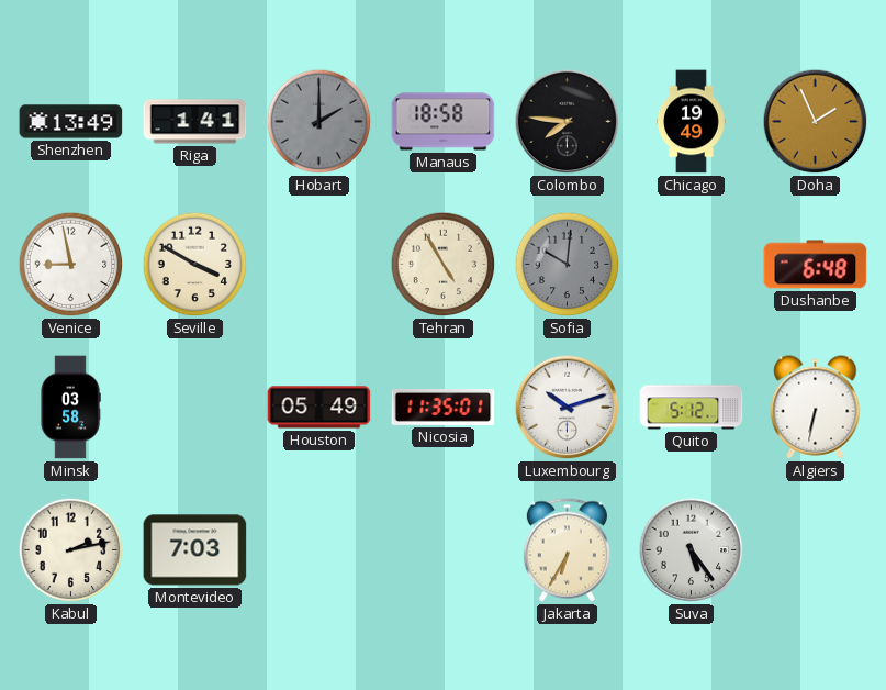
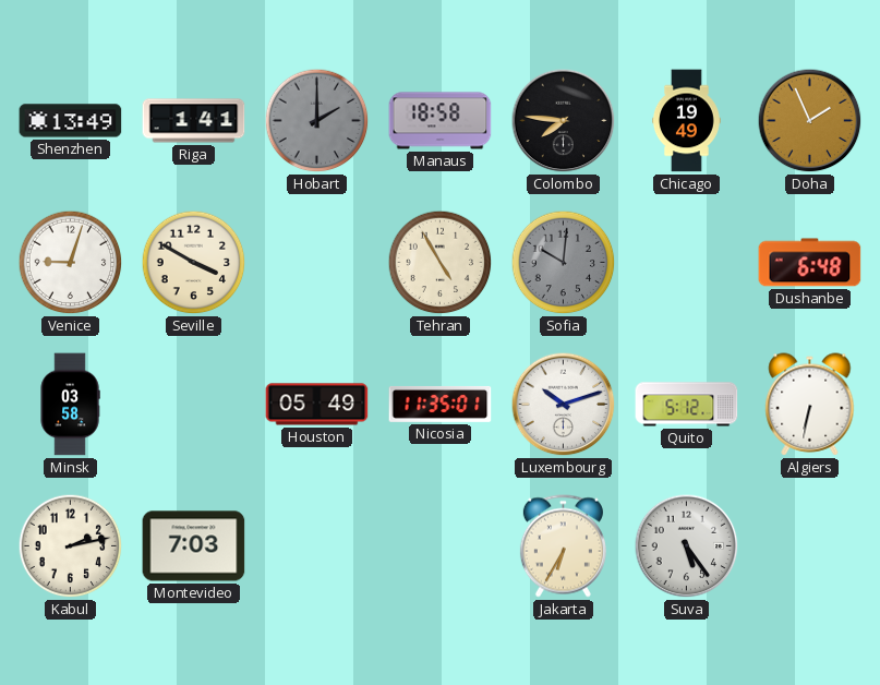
Venice: 8:58 -> 9:03 (71, 263)
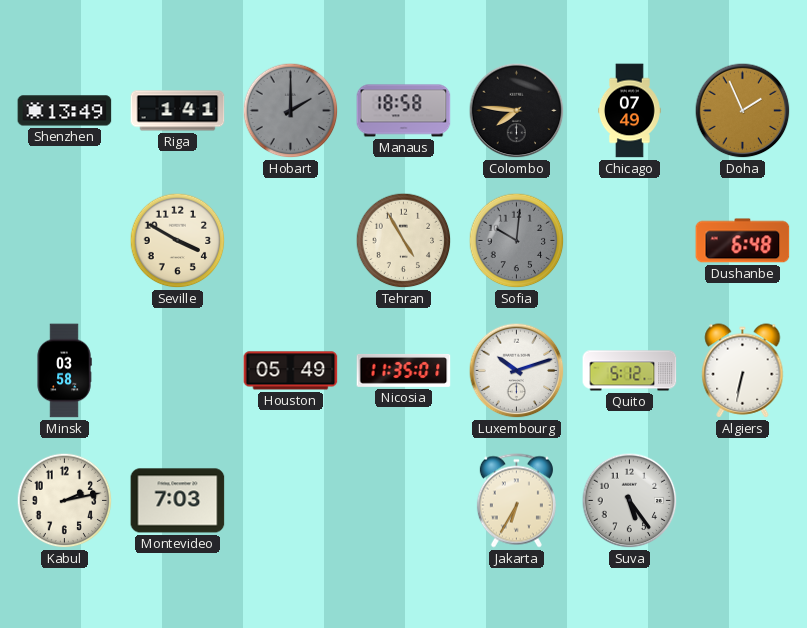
Chicago: 19:49 -> 07:49 (630, 111)
Venice: 9:03 -> none (71, 263)
